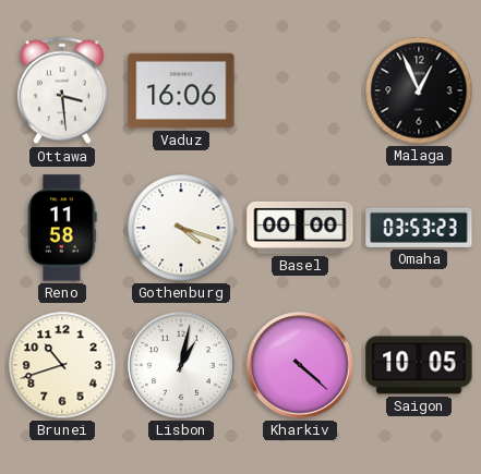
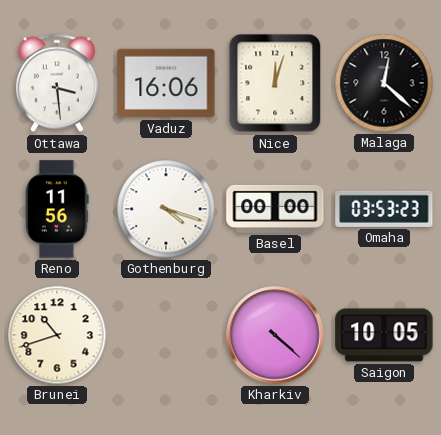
Nice: none -> 12:03 (275, 83)
Malaga: 12:56 -> 12:22 (384, 83)
Reno: 11:58 -> 11:56 (57, 209)
Lisbon: 1:02 -> none (181, 365)
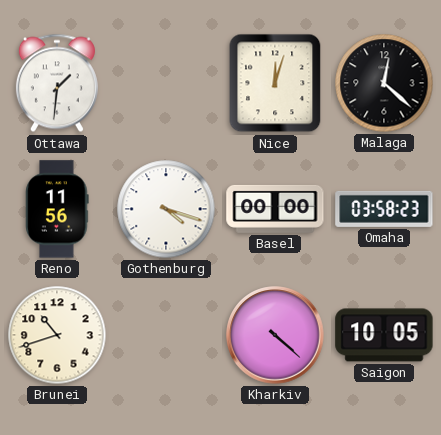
Ottawa: 3:29 -> 1:31 (57, 83)
Vaduz: 16:06 -> none (166, 83)
Omaha: 03:53 -> 03:58 (384, 209)
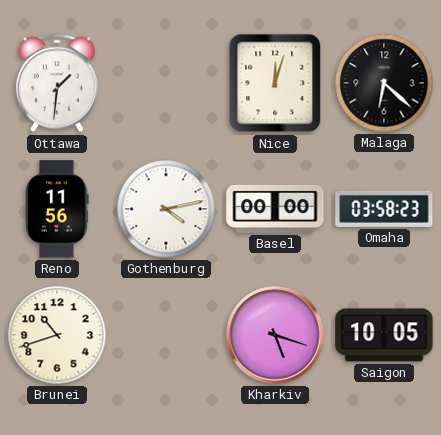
Malaga: 12:22 -> 6:22 (384, 83)
Gothenburg: 4:18 -> 4:13 (166, 209)
Kharkiv: 4:22 -> 5:18 (275, 335)
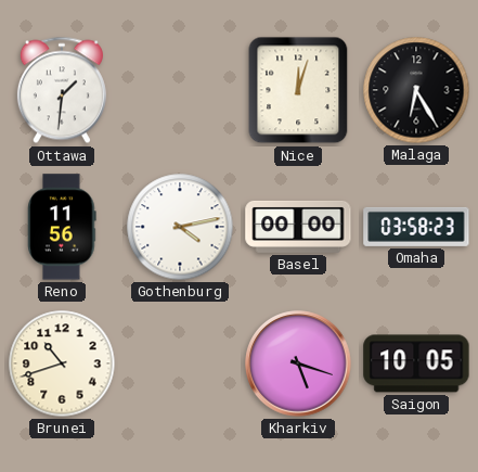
Malaga: 6:22 -> 6:25 (416, 90)
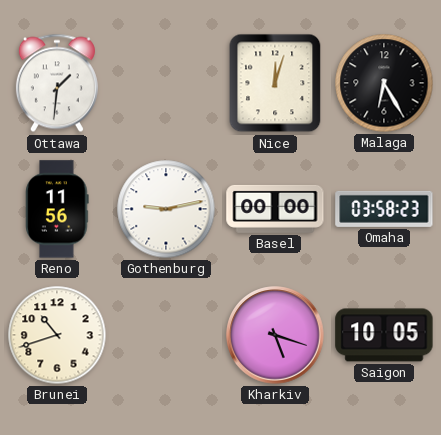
Gothenburg: 4:13 -> 9:13 (166, 209)
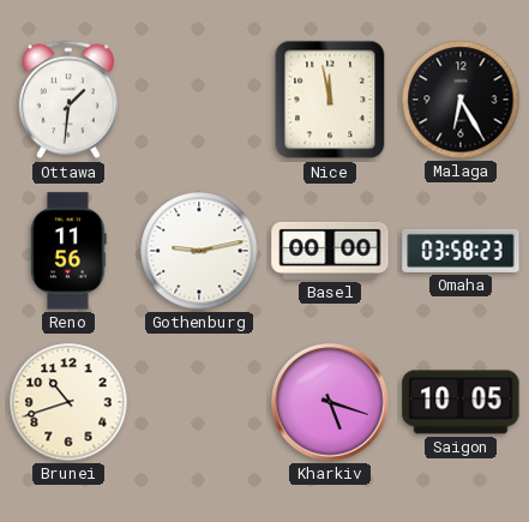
Nice: 12:03 -> 11:58 (330, 100)
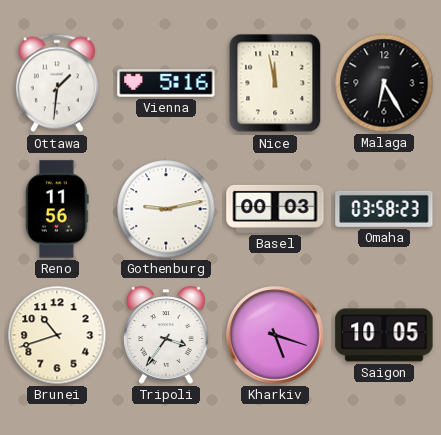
Vienna: none -> 5:16 (166, 83)
Basel: 00:00 -> 00:03 (275, 209)
Tripoli: none -> 3:36 (166, 335)
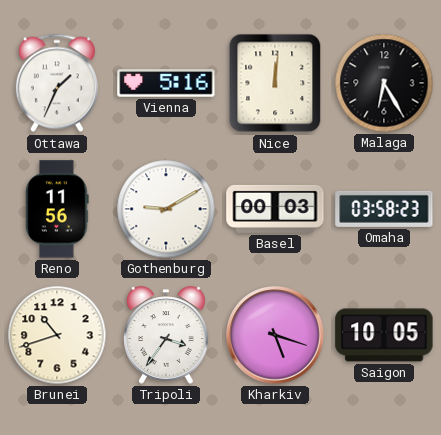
Ottawa: 1:31 -> 1:34 (57, 83)
Nice: 11:58 -> 12:01 (275, 83)
Gothenburg: 9:13 -> 9:10 (166, 209)
